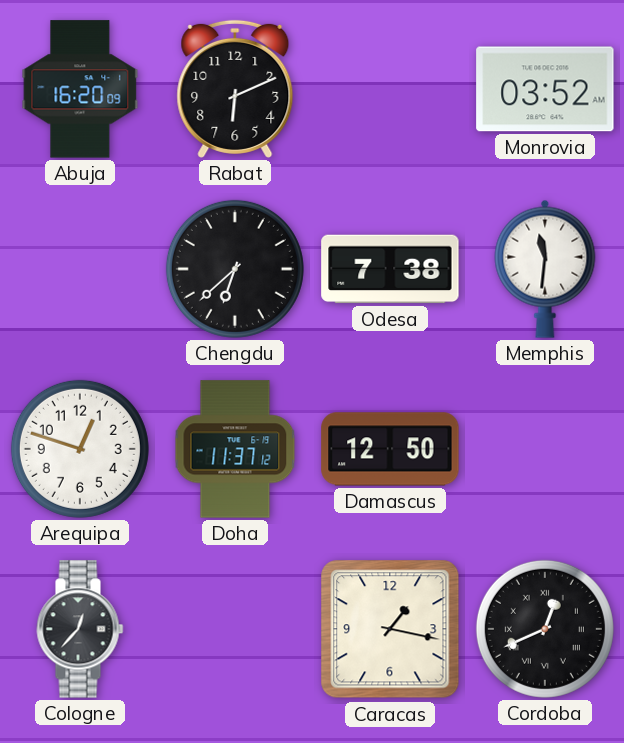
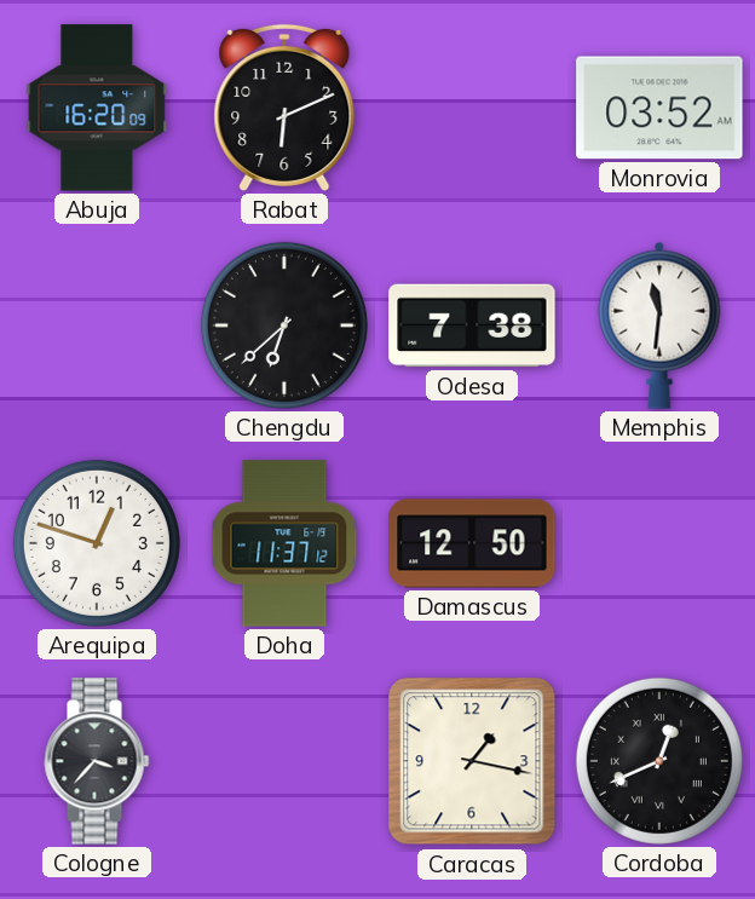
Cologne: 12:37 -> 3:37 (97, 761)
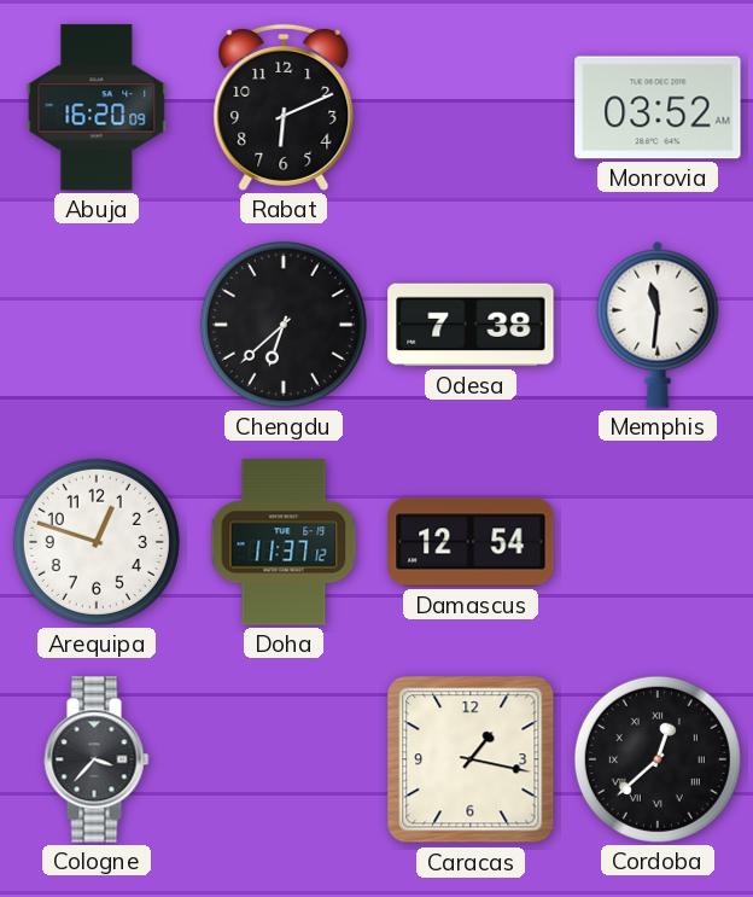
Damascus: 12:50 -> 12:54 (471, 542)
Cordoba: 12:41 -> 12:38 (658, 759)
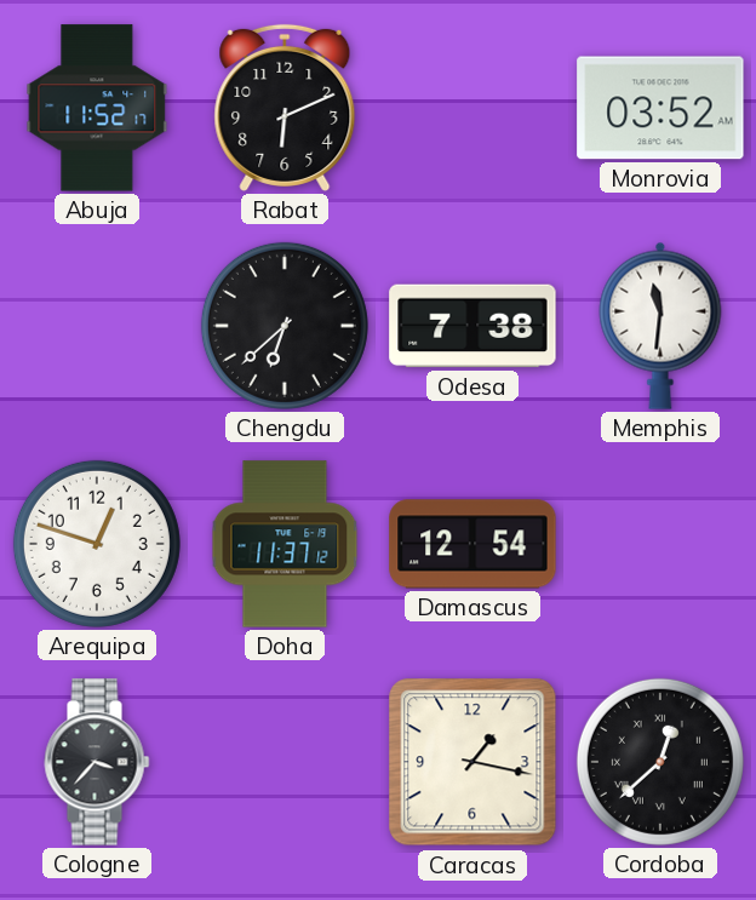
Abuja: 16:20 -> 11:52 (97, 108)
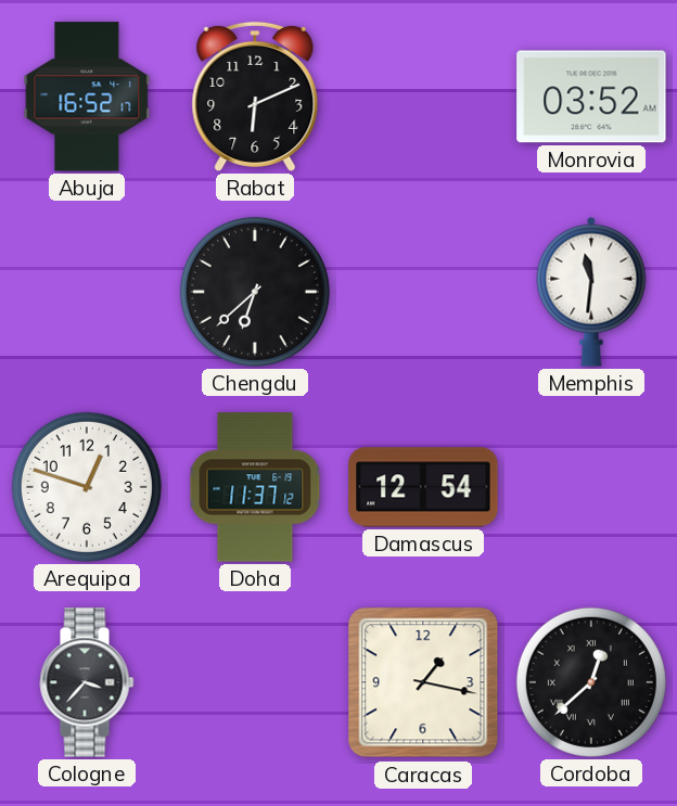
Abuja: 11:52 -> 16:52 (87, 97)
Odesa: 7:38 -> none (472, 326)
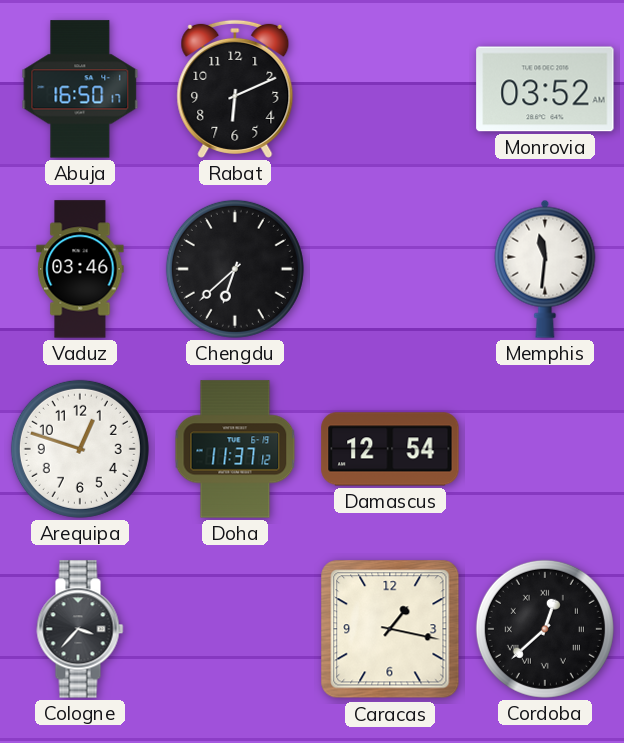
Abuja: 16:52 -> 16:50 (80, 89)
Vaduz: none -> 03:46 (80, 269)
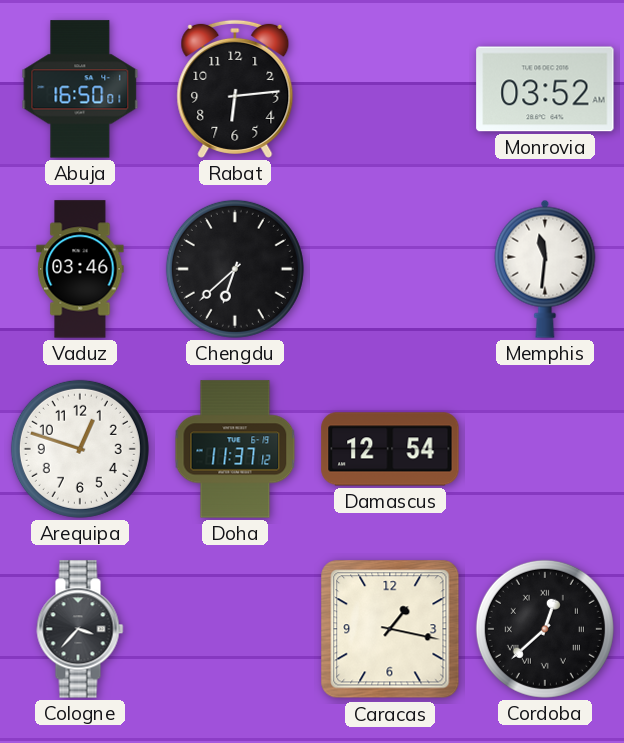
Abuja: 16:50:17 -> 16:50:01 (80, 89)
Rabat: 6:11 -> 6:14 (235, 89)
